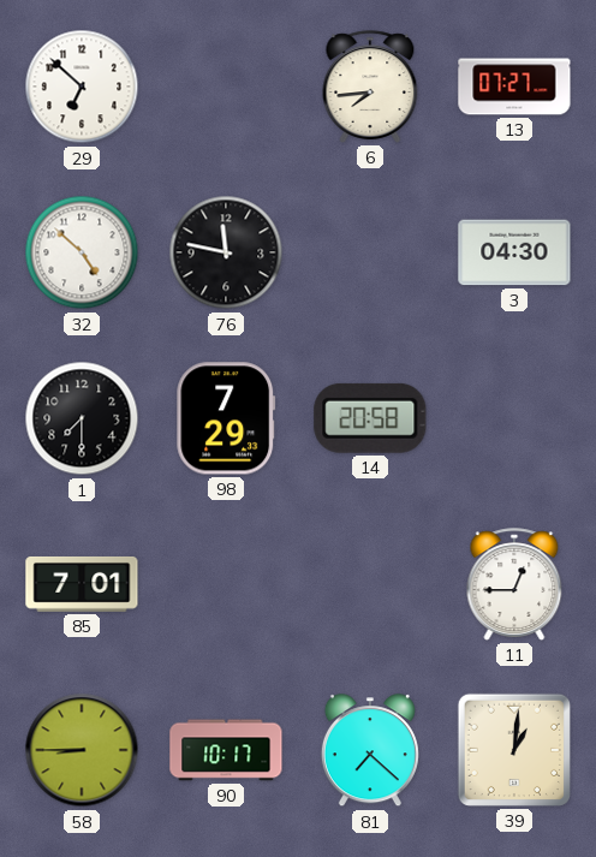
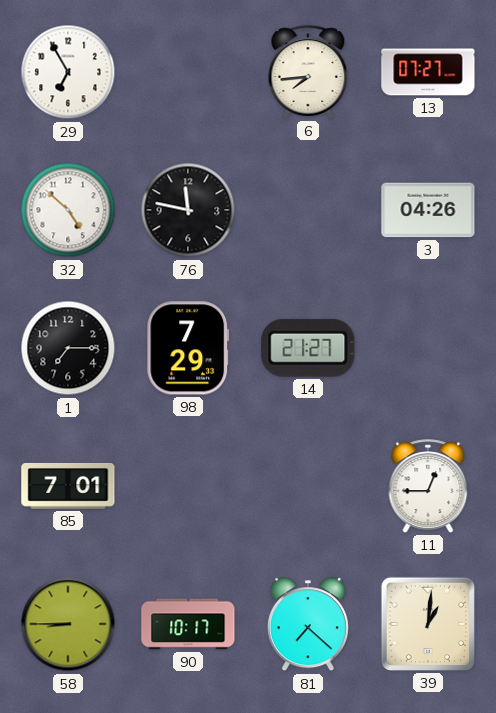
29: 6:52 -> 6:55 (68, 72)
3: 04:30 -> 04:26 (428, 210)
1: 7:30 -> 7:15 (68, 348)
14: 20:58 -> 21:27 (308, 348)
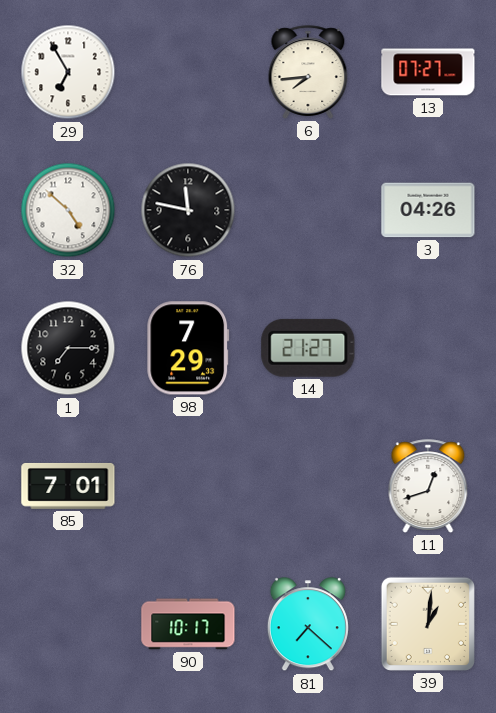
11: 12:45 -> 12:42 (428, 486)
58: 8:45 -> none (68, 624)
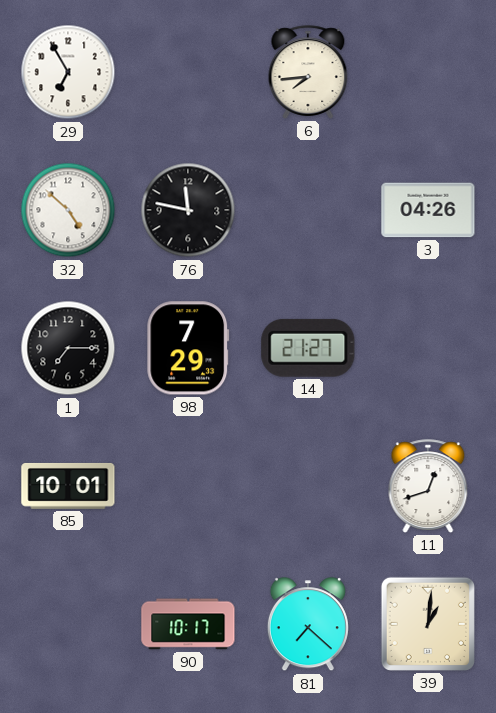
13: 07:27 -> none (428, 72)
85: 7:01 -> 10:01 (68, 486)
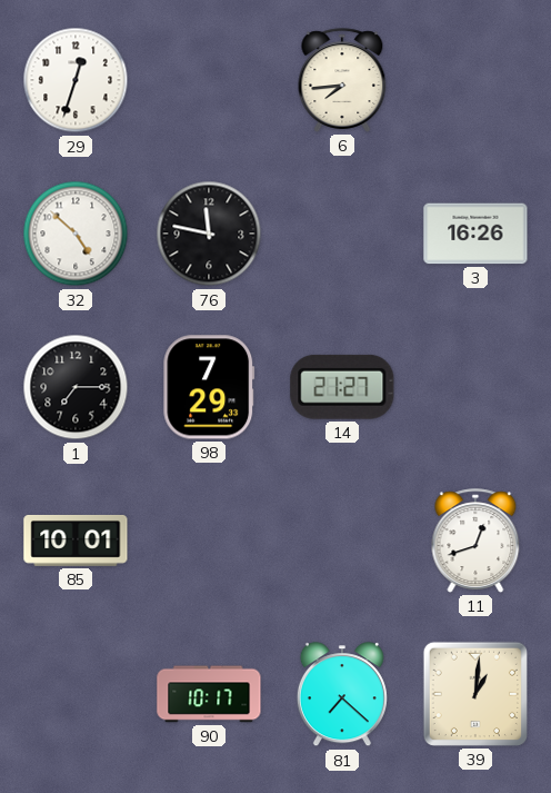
29: 6:55 -> 12:33 (76, 80)
3: 04:26 -> 16:26 (475, 234)
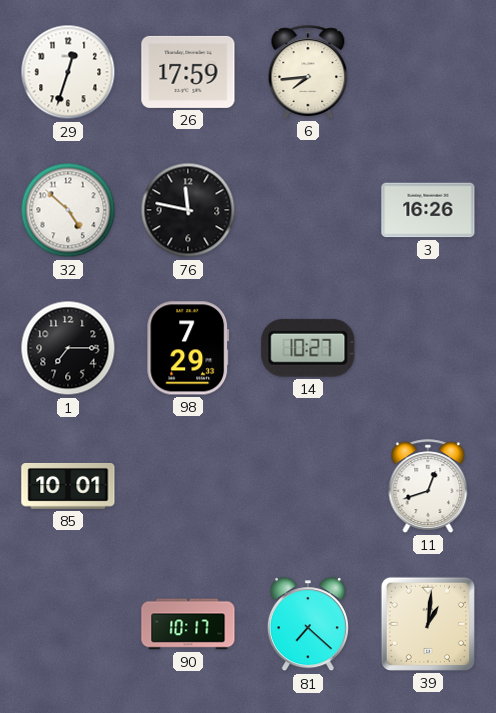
26: none -> 17:59 (188, 72)
14: 21:27 -> 10:27 (308, 348)
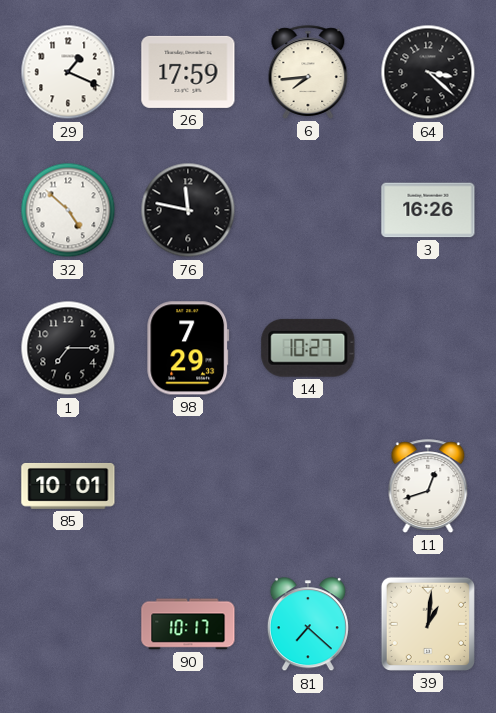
29: 12:33 -> 1:19 (68, 72)
64: none -> 3:22 (428, 72)
